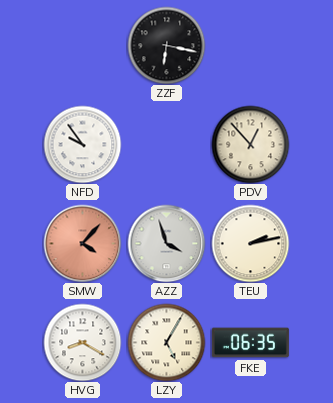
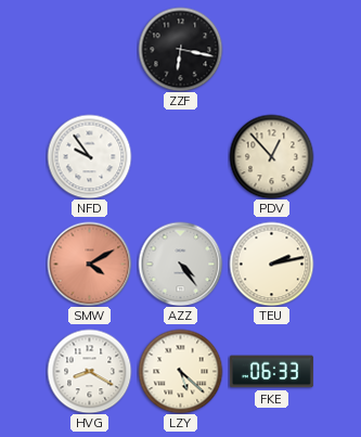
SMW: 4:07 -> 4:10 (89, 264)
AZZ: 3:57 -> 4:24 (180, 264)
LZY: 5:05 -> 5:22 (180, 371)
FKE: 06:35 -> 06:33 (271, 372)
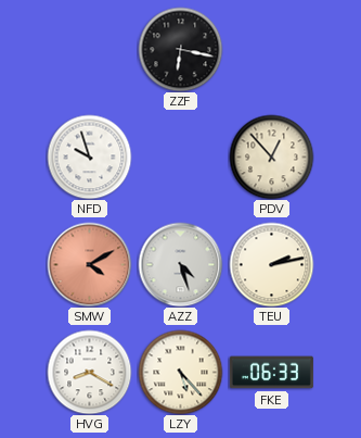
NFD: 9:54 -> 9:57 (89, 157)
AZZ: 4:24 -> 4:27 (180, 264)
LZY: 5:22 -> 5:23 (180, 372)
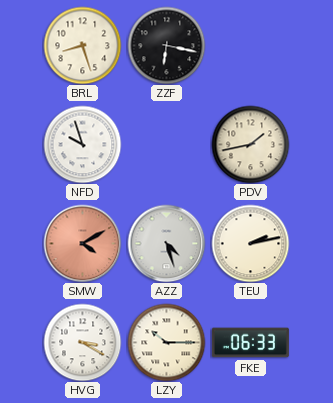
BRL: none -> 8:27 (82, 45)
PDV: 12:53 -> 1:43 (250, 144)
HVG: 8:20 -> 3:20 (82, 342)
LZY: 5:23 -> 10:15 (166, 342)
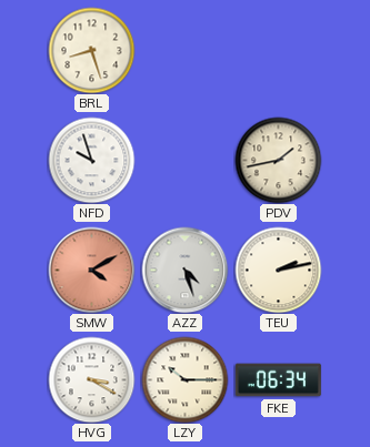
ZZF: 6:17 -> none (166, 45)
FKE: 06:33 -> 06:34 (278, 380)
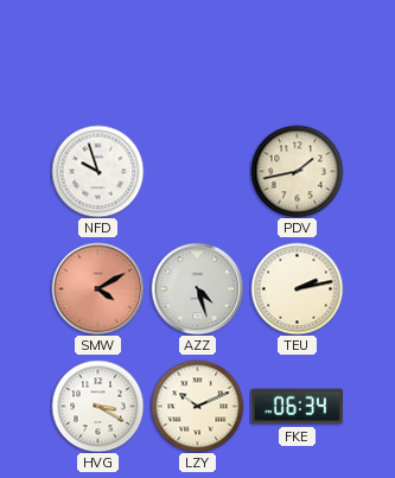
BRL: 8:27 -> none (91, 50)
LZY: 10:15 -> 10:11 (197, 406)
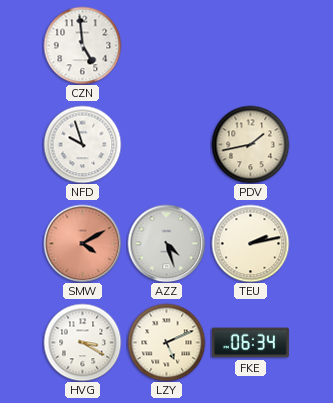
CZN: none -> 4:59 (82, 45)
LZY: 10:11 -> 5:11 (166, 342)
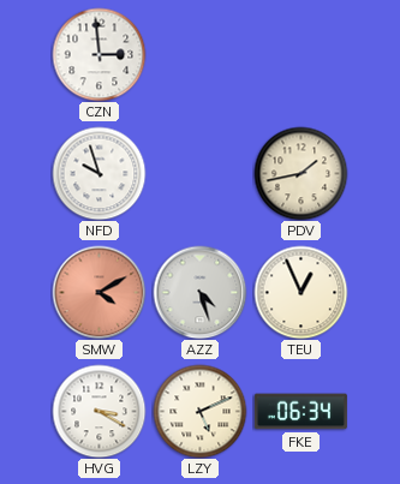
CZN: 4:59 -> 2:59 (98, 54)
TEU: 2:13 -> 12:56 (300, 292)
